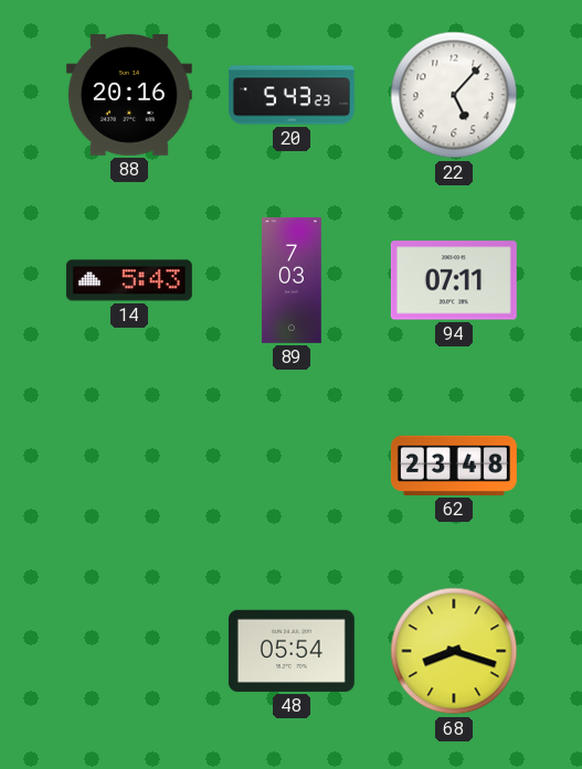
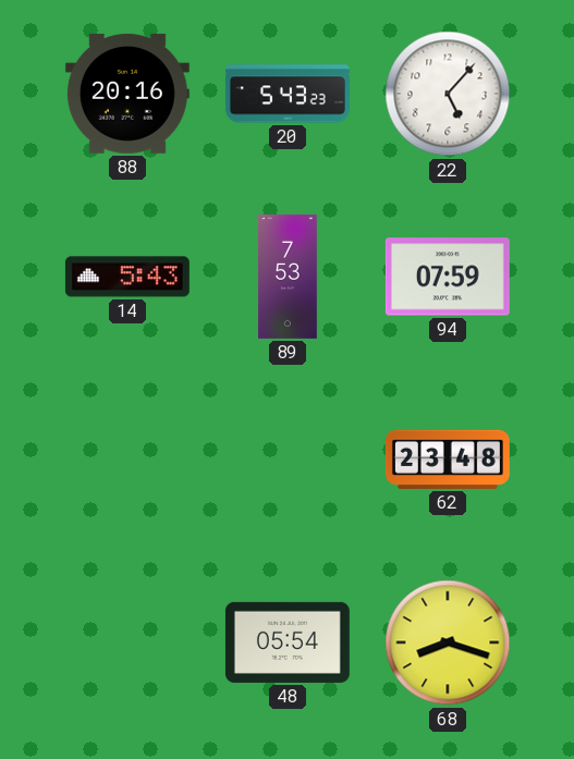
89: 7:03 -> 7:53 (289, 277)
94: 07:11 -> 07:59 (448, 277)
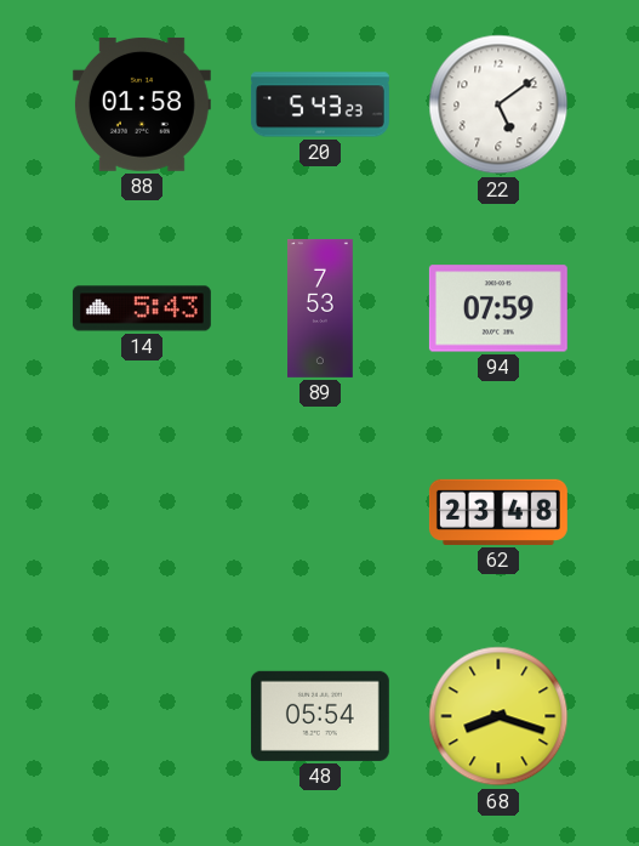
88: 20:16 -> 01:58 (142, 104)
22: 5:07 -> 5:09 (498, 104)
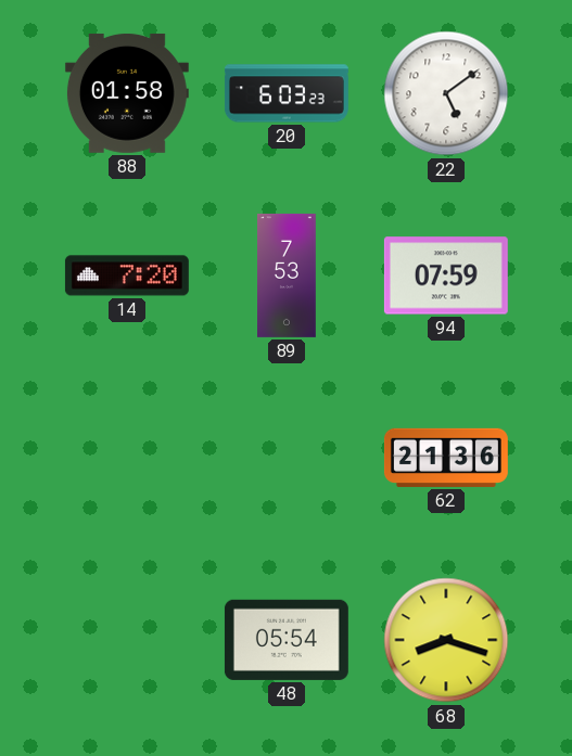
20: 5:43 -> 6:03 (287, 93)
14: 5:43 -> 7:20 (127, 276)
62: 23:48 -> 21:36 (446, 458)
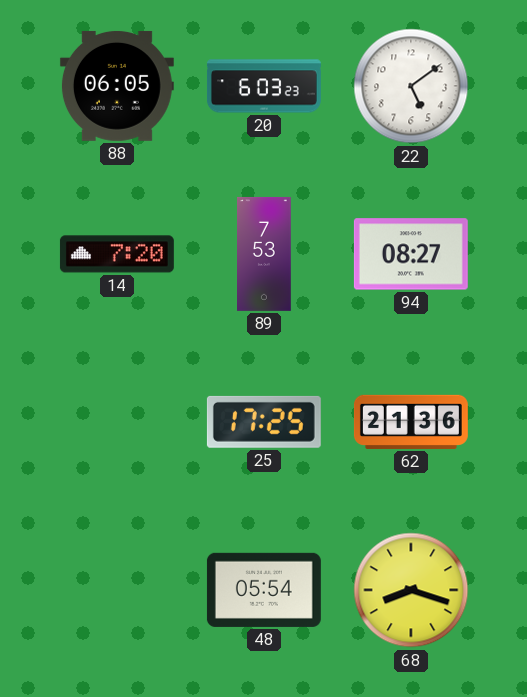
88: 01:58 -> 06:05 (117, 86)
94: 07:59 -> 08:27 (411, 254)
25: none -> 17:25 (264, 422)
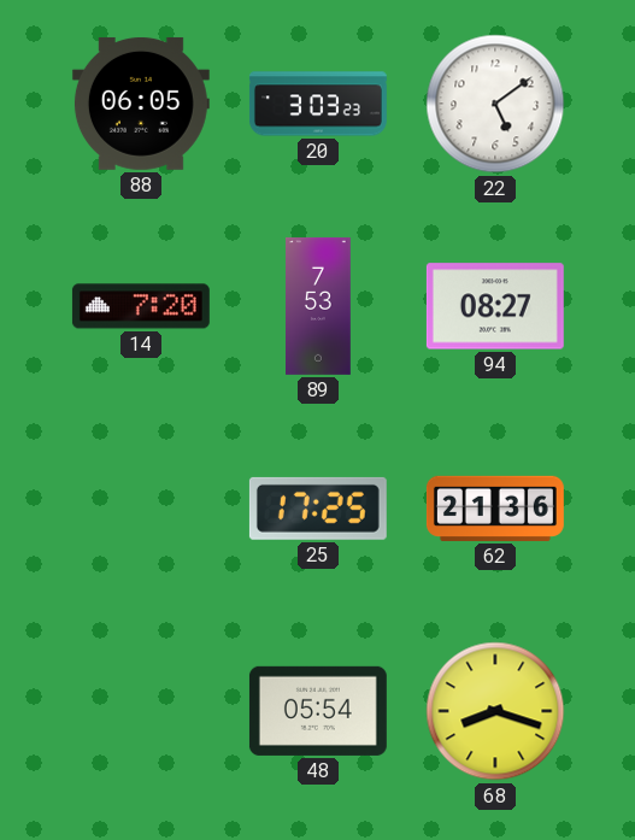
20: 6:03 -> 3:03 (318, 104)
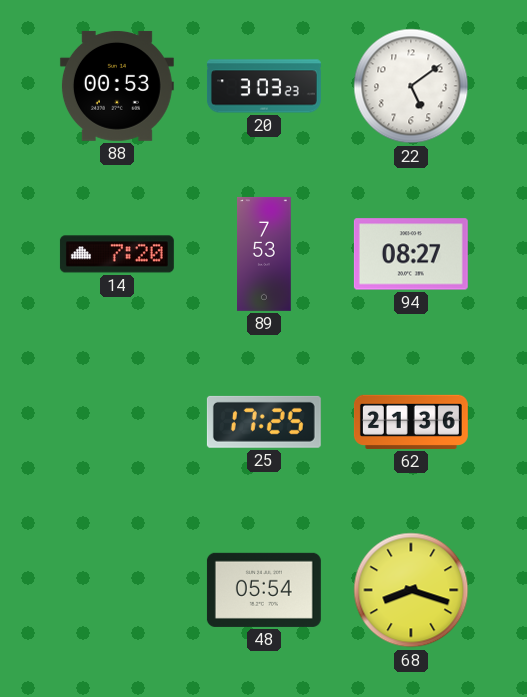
88: 06:05 -> 00:53 (117, 86)
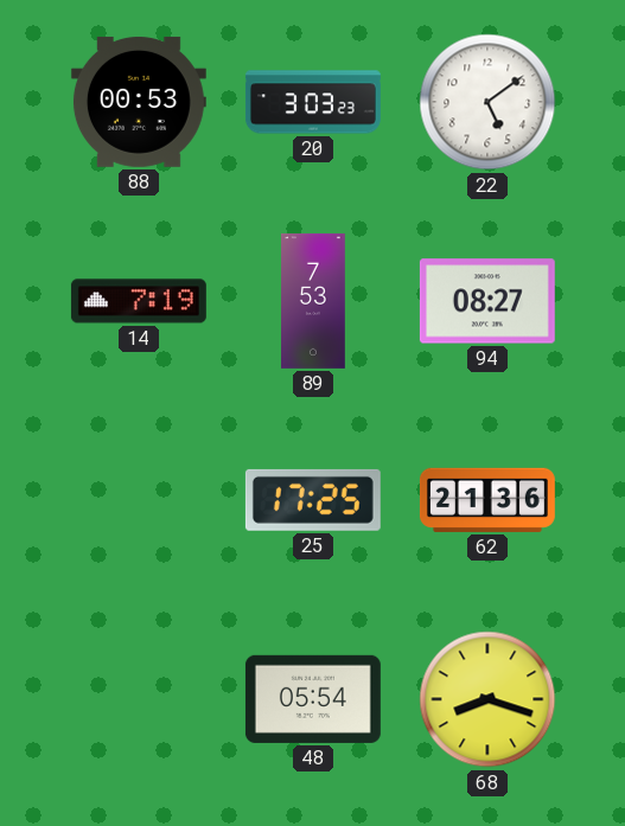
14: 7:20 -> 7:19 (139, 301)
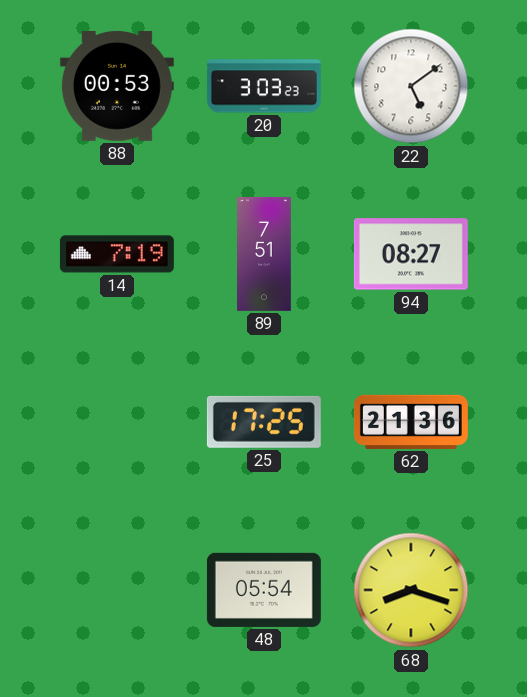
89: 7:53 -> 7:51 (265, 254)
